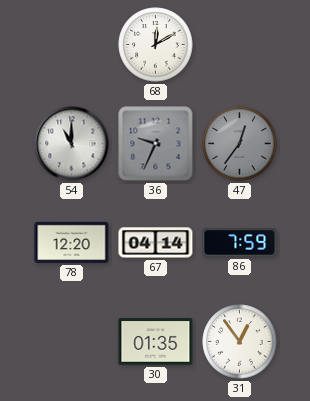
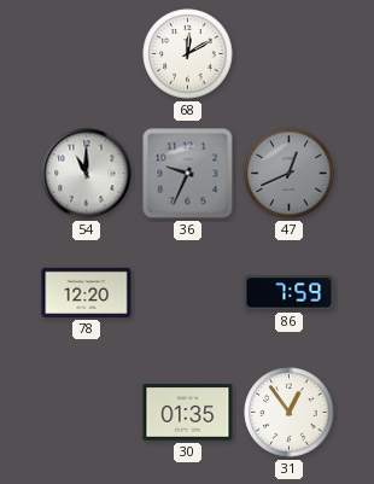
47: 12:36 -> 12:41 (290, 174)
67: 04:14 -> none (156, 243)
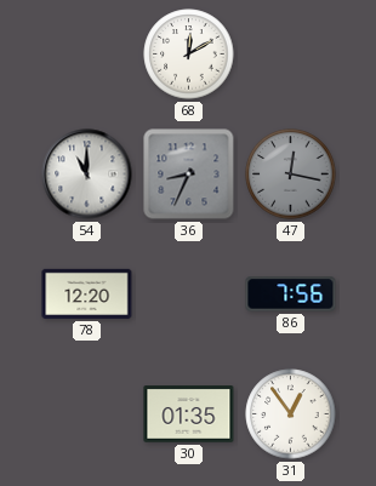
36: 9:34 -> 8:34 (189, 175)
47: 12:41 -> 12:17 (291, 175)
86: 7:59 -> 7:56 (291, 295)
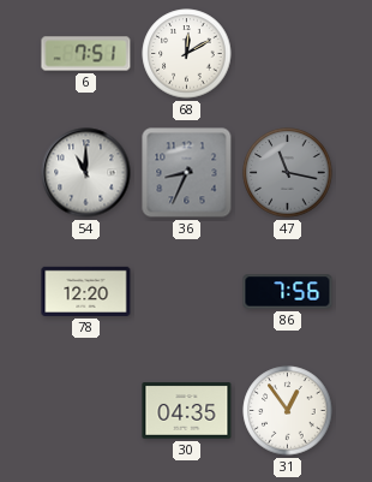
6: none -> 7:51 (86, 54)
47: 12:17 -> 11:17 (288, 173)
30: 01:35 -> 04:35 (187, 411)
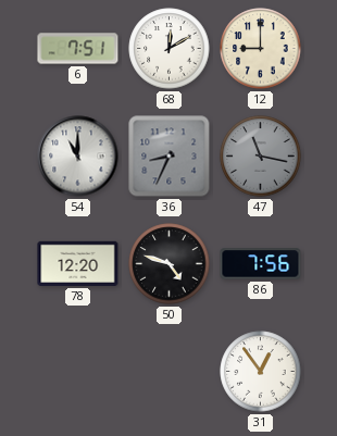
12: none -> 9:00 (261, 49)
50: none -> 4:48 (170, 264)
30: 04:35 -> none (187, 411)
